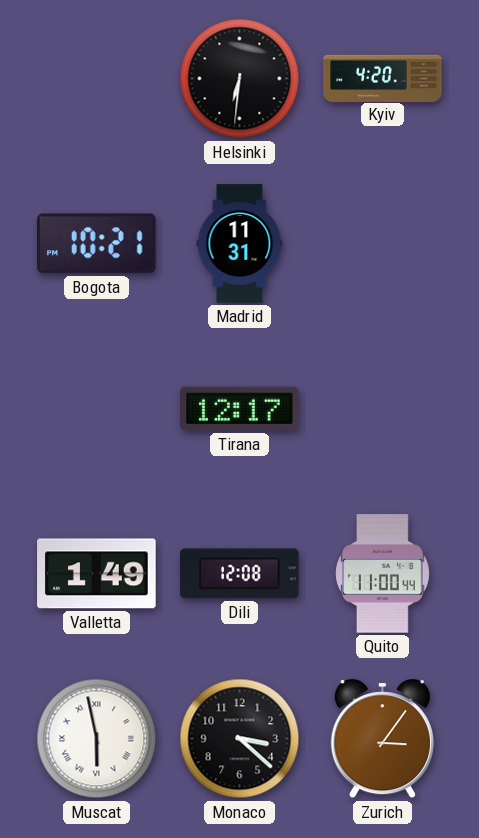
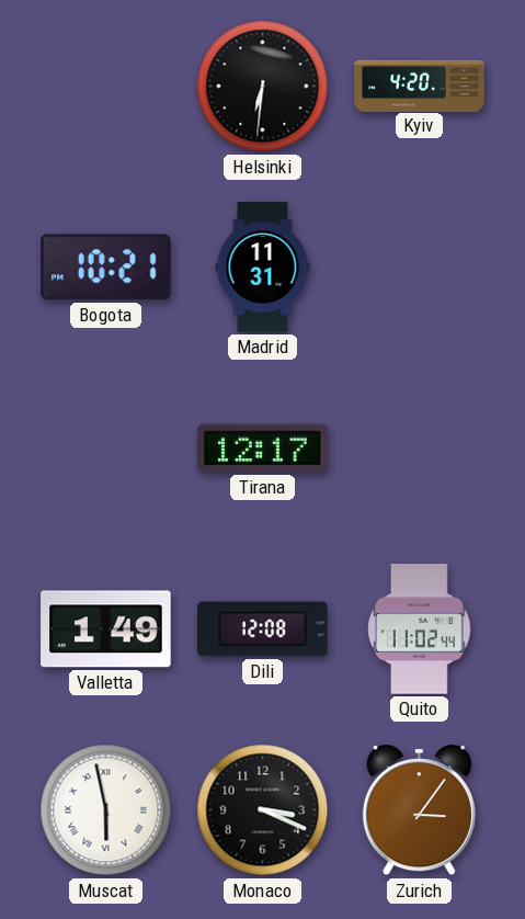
Quito: 11:00 -> 11:02 (420, 629)
Monaco: 3:22 -> 3:19 (263, 810)
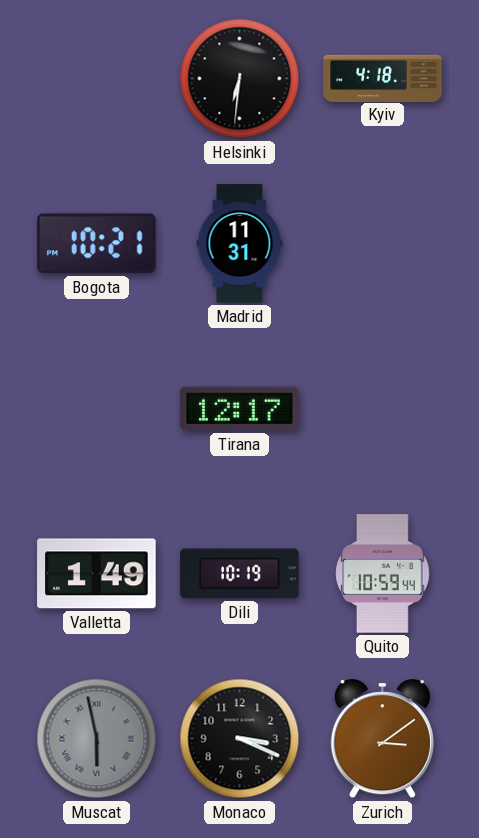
Kyiv: 4:20 -> 4:18 (383, 78)
Dili: 12:08 -> 10:19 (240, 574)
Quito: 11:02 -> 10:59 (383, 574)
Muscat dial: white -> grey (97, 739)
Zurich: 3:06 -> 3:09 (382, 739)
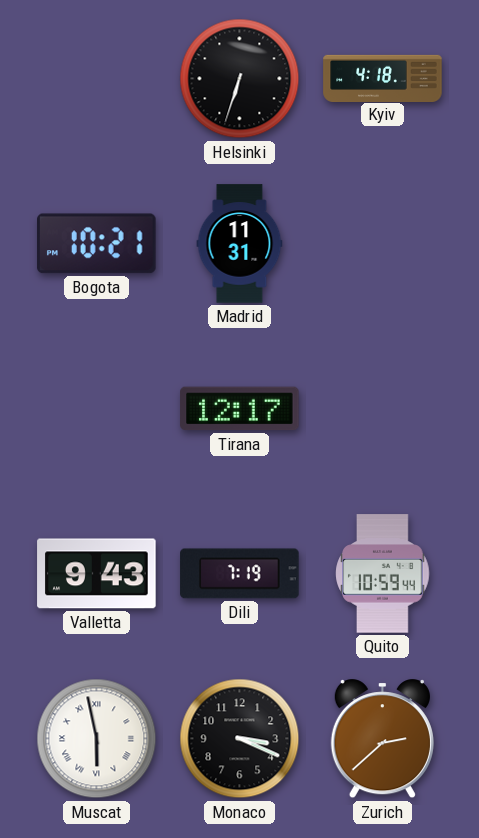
Helsinki: 6:31 -> 6:33 (240, 79)
Valletta: 1:49 -> 9:43 (97, 574)
Dili: 10:19 -> 7:19 (240, 574)
Muscat dial: grey -> white (97, 739)
Zurich: 3:09 -> 2:38 (382, 739)
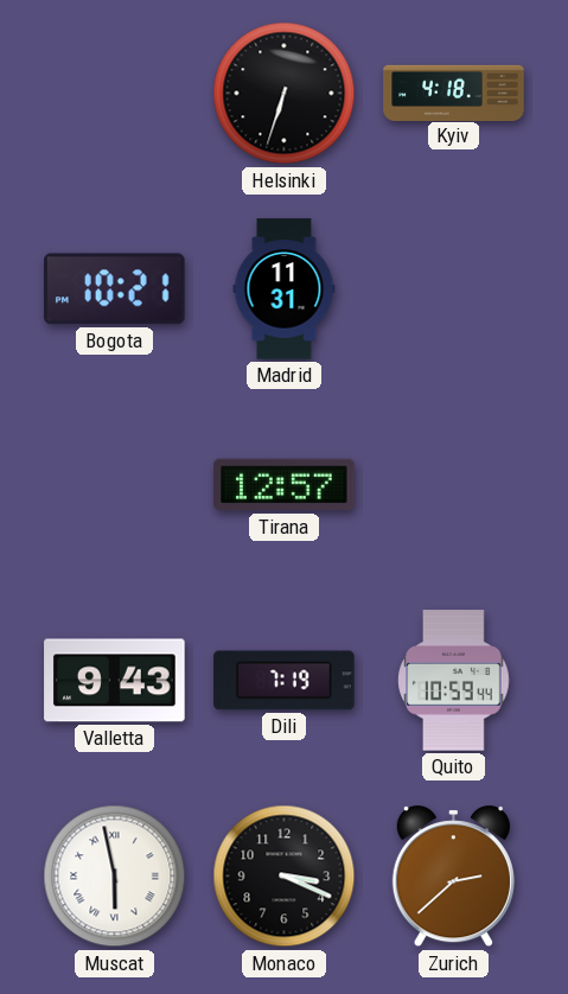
Tirana: 12:17 -> 12:57 (285, 485)
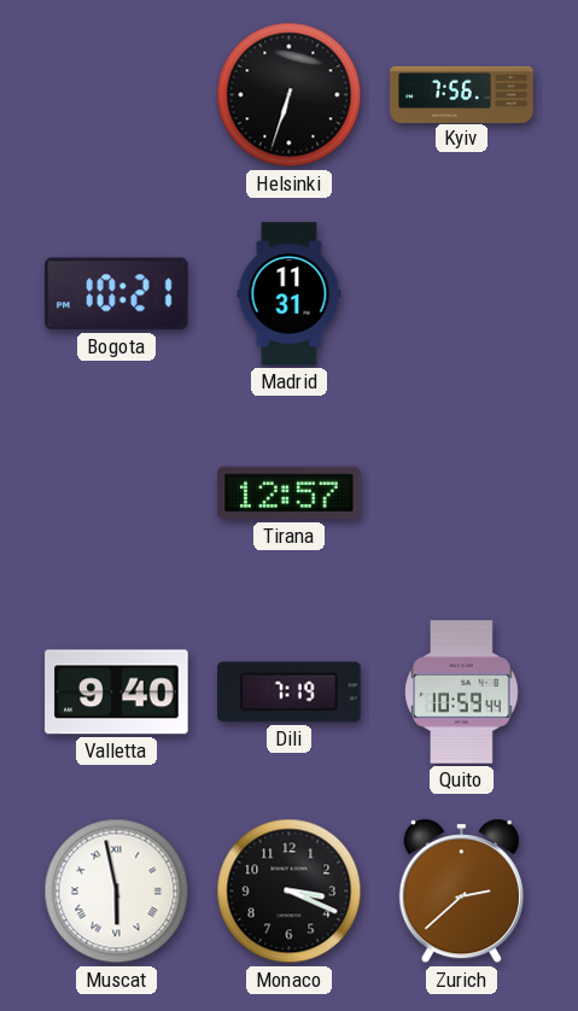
Kyiv: 4:18 -> 7:56 (462, 94)
Valletta: 9:43 -> 9:40 (117, 692)
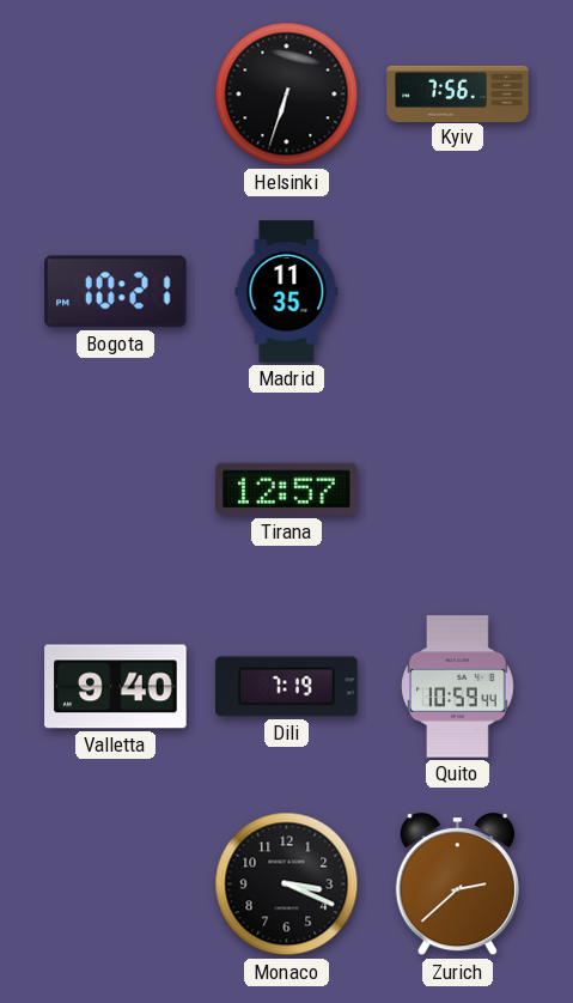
Madrid: 11:31 -> 11:35 (287, 292)
Muscat: 5:58 -> none (117, 892)
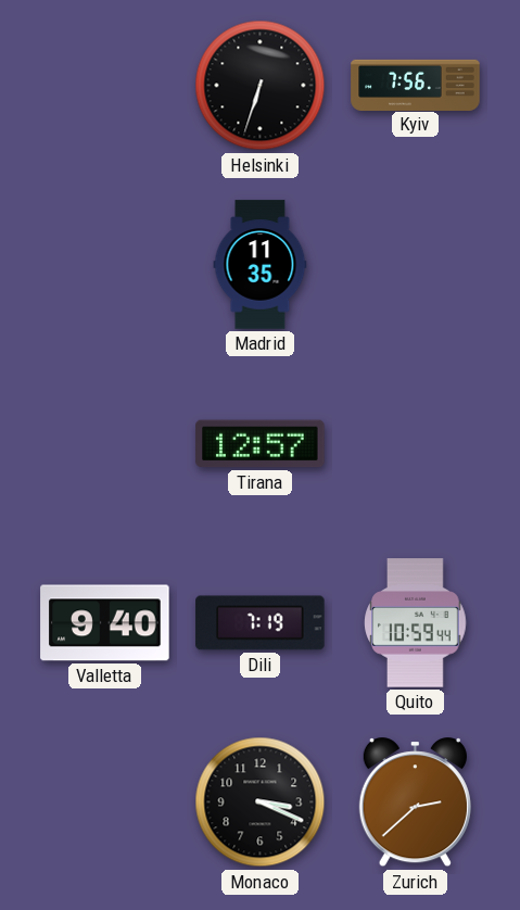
Bogota: 10:21 -> none (116, 292)
